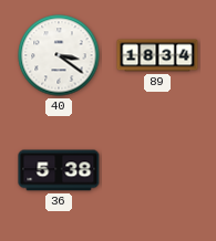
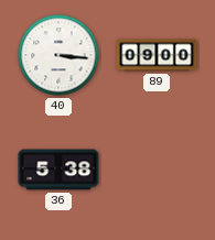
40: 3:21 -> 3:16 (58, 55)
89: 18:34 -> 09:00 (157, 55)
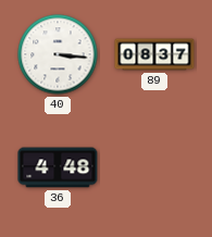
89: 09:00 -> 08:37 (154, 54)
36: 5:38 -> 4:48 (58, 167)
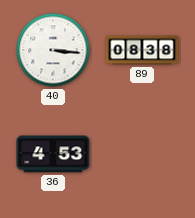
89: 08:37 -> 08:38 (142, 50)
36: 4:48 -> 4:53 (53, 154)
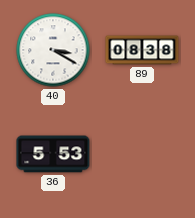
40: 3:16 -> 3:20 (53, 50)
36: 4:53 -> 5:53 (53, 154)
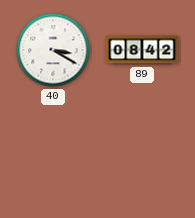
89: 08:38 -> 08:42 (142, 50)
36: 5:53 -> none (53, 154)
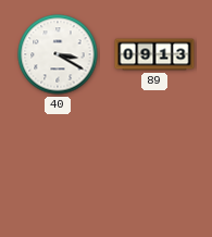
89: 08:42 -> 09:13 (154, 54)
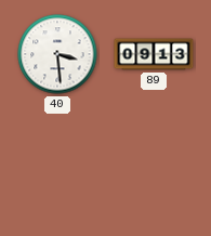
40: 3:20 -> 3:29 (57, 54)
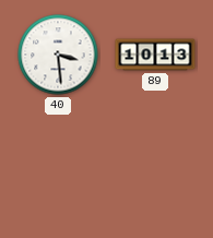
89: 09:13 -> 10:13 (155, 55)
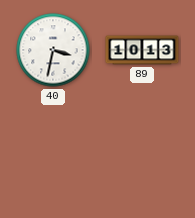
40: 3:29 -> 3:32 (53, 50)
